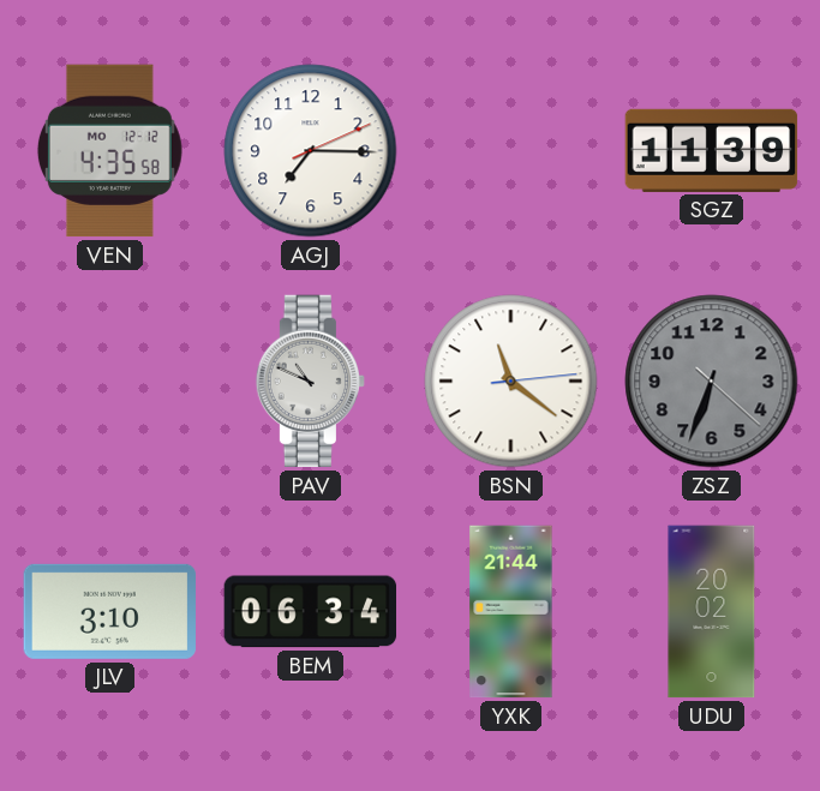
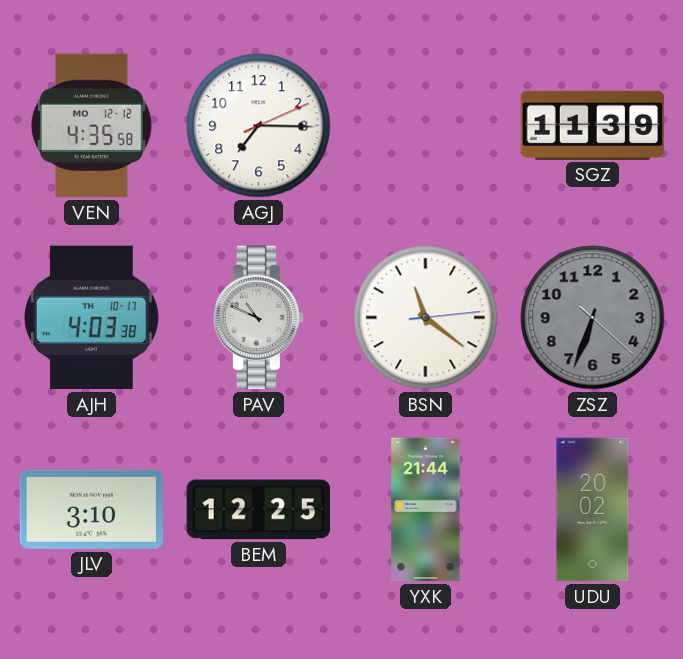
AJH: none -> 4:03 (91, 318)
BEM: 06:34 -> 12:25 (259, 510)
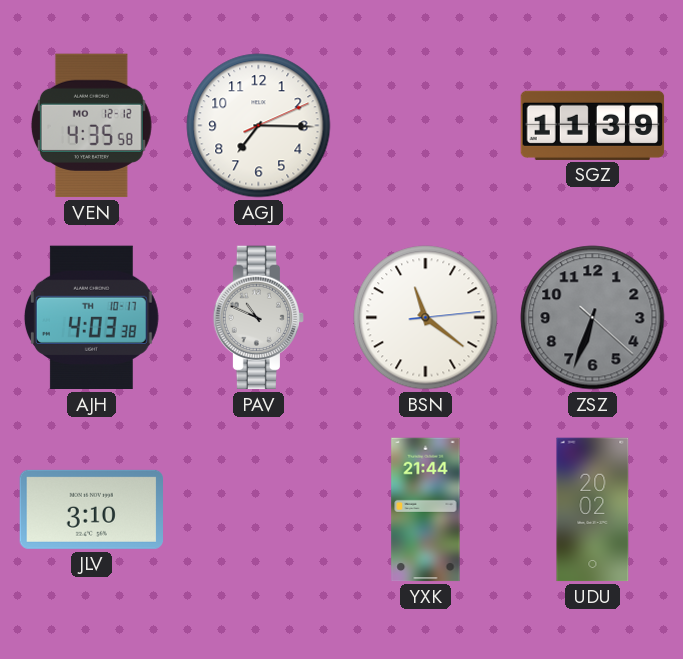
BEM: 12:25 -> none (259, 510)
